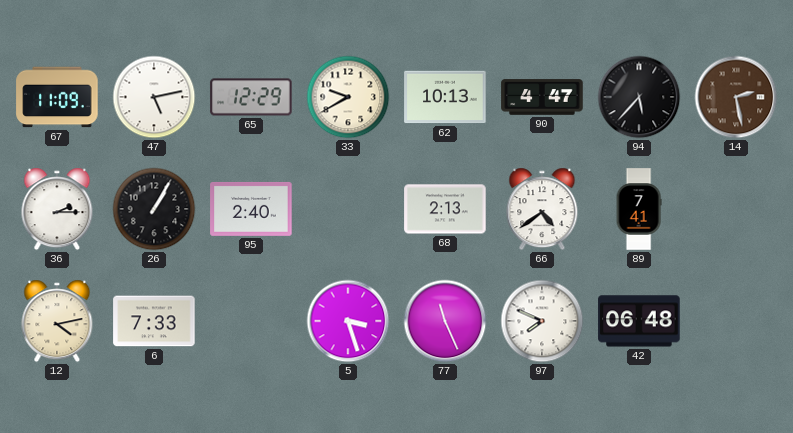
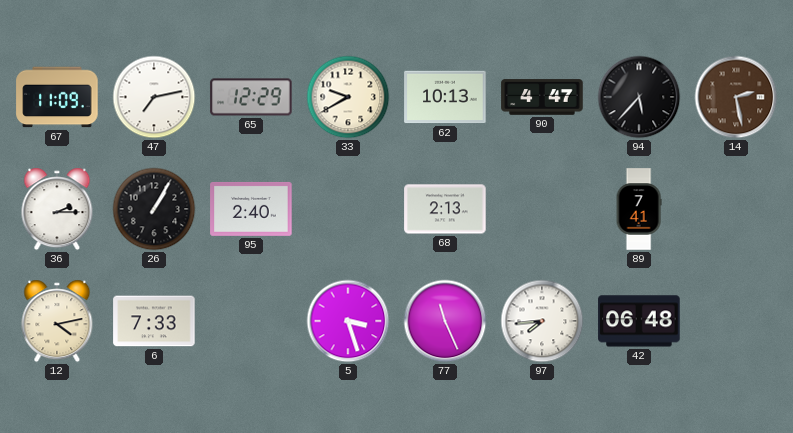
47: 5:13 -> 7:13 (154, 97)
66: 4:39 -> none (542, 209)
97: 7:49 -> 7:44 (542, 321)
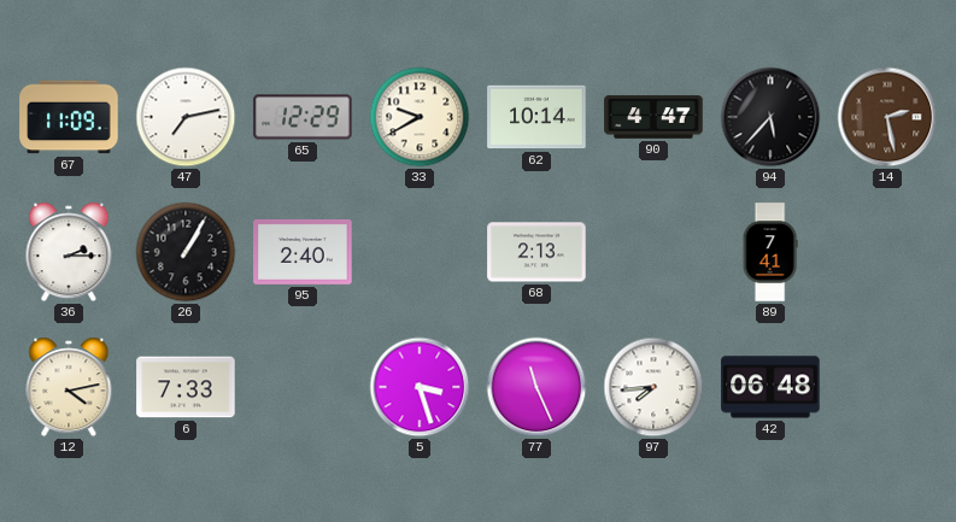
62: 10:13 -> 10:14 (536, 117)
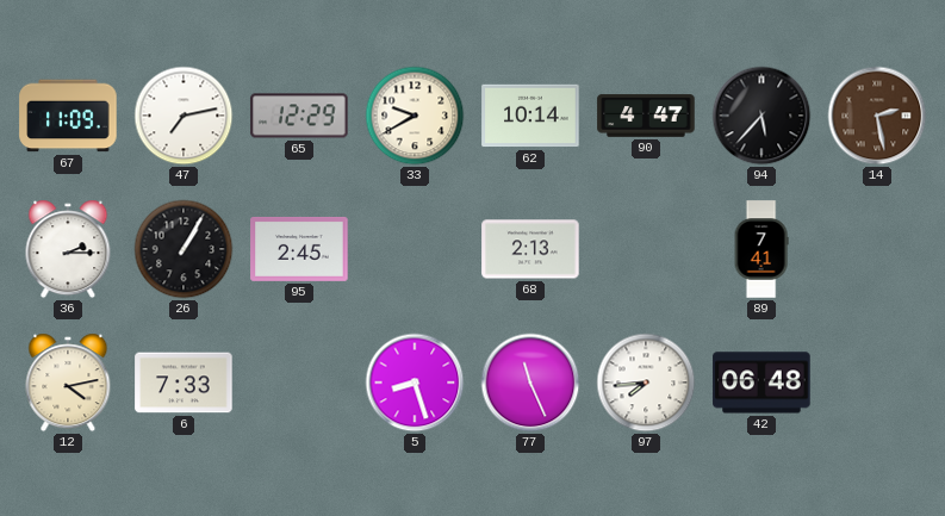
95: 2:40 -> 2:45 (299, 249)
5: 3:27 -> 8:27 (415, 383)
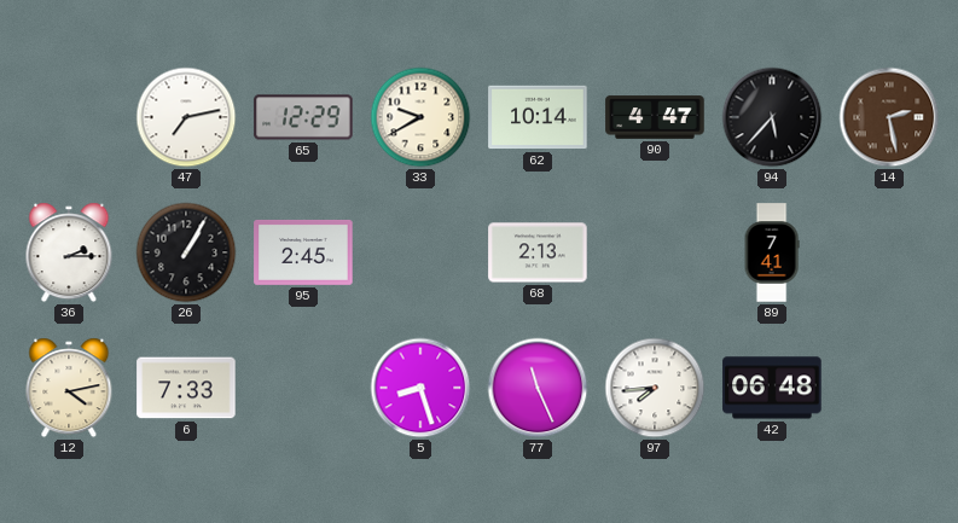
67: 11:09 -> none (68, 116)
